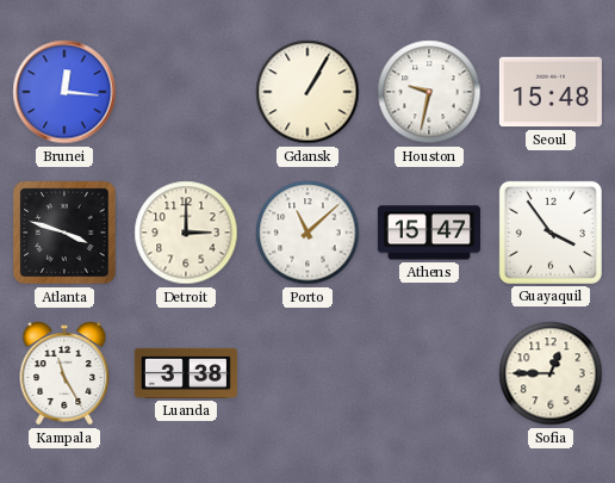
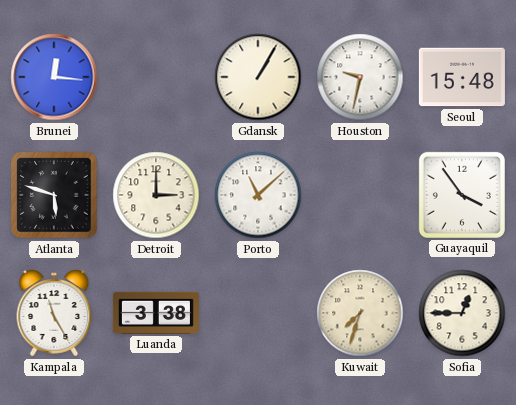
Atlanta: 3:48 -> 5:48 (54, 195)
Athens: 15:47 -> none (429, 233)
Kuwait: none -> 7:33 (360, 313)
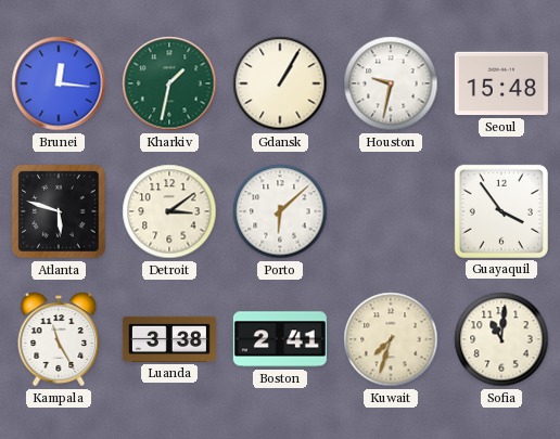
Kharkiv: none -> 1:32 (169, 83)
Detroit: 3:00 -> 3:09 (169, 211)
Porto: 11:08 -> 6:08 (280, 211)
Boston: none -> 2:41 (280, 339)
Sofia: 12:45 -> 11:01 (501, 339)
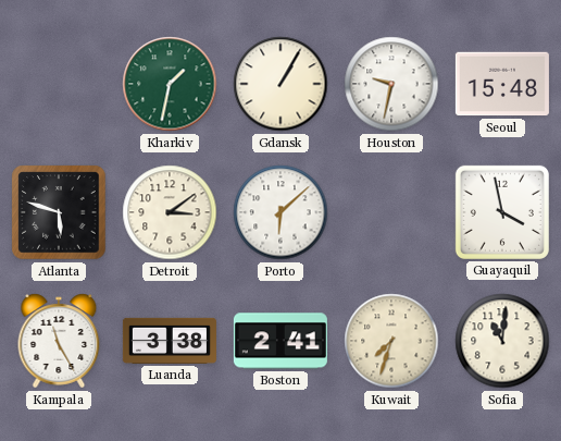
Brunei: 12:16 -> none (59, 83)
Guayaquil: 3:54 -> 3:58 (502, 212)
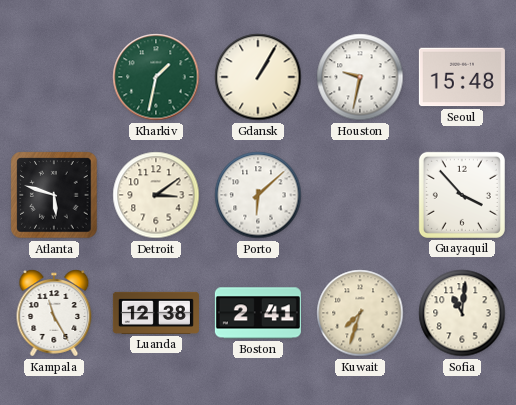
Guayaquil: 3:58 -> 3:53 (462, 195)
Luanda: 3:38 -> 12:38 (156, 313)
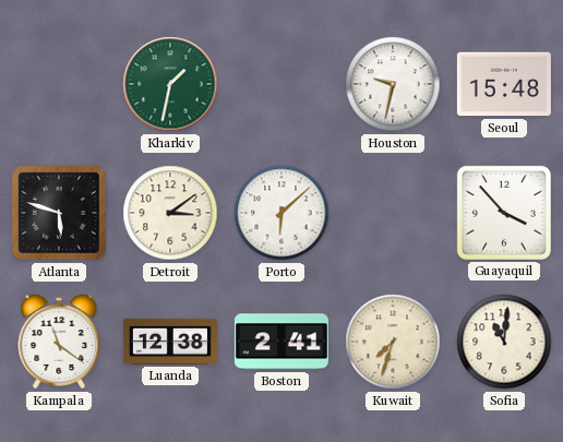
Gdansk: 1:05 -> none (258, 77)
Kampala: 11:25 -> 11:21 (59, 342)
